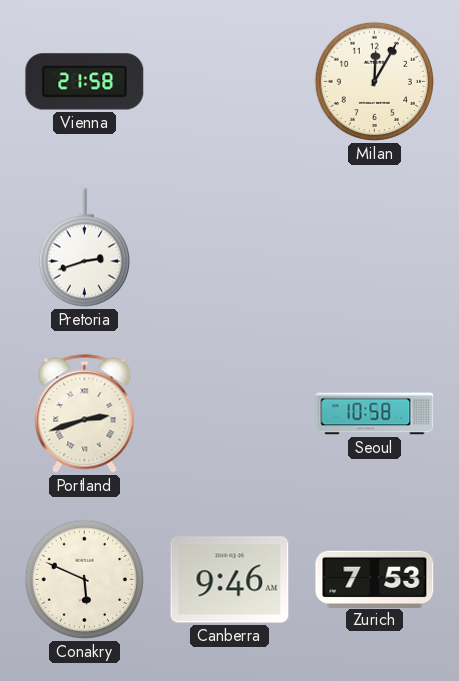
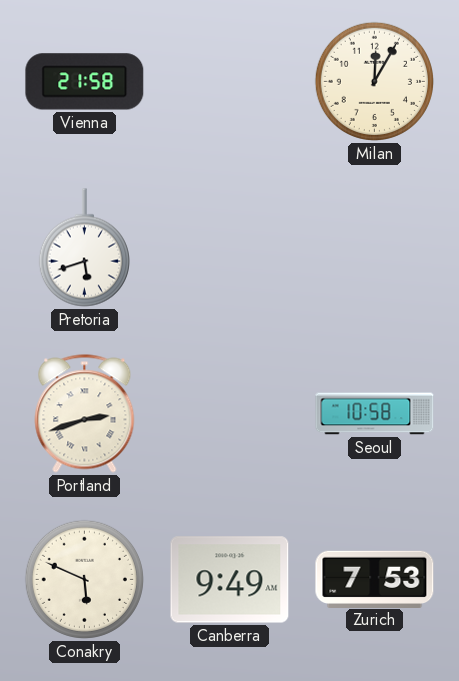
Pretoria: 2:42 -> 5:42 (84, 248)
Canberra: 9:46 -> 9:49 (230, 580)
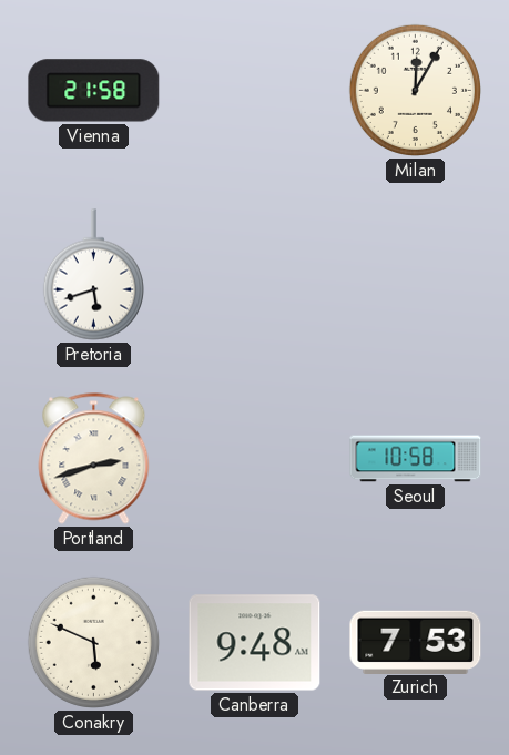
Canberra: 9:49 -> 9:48 (255, 643)
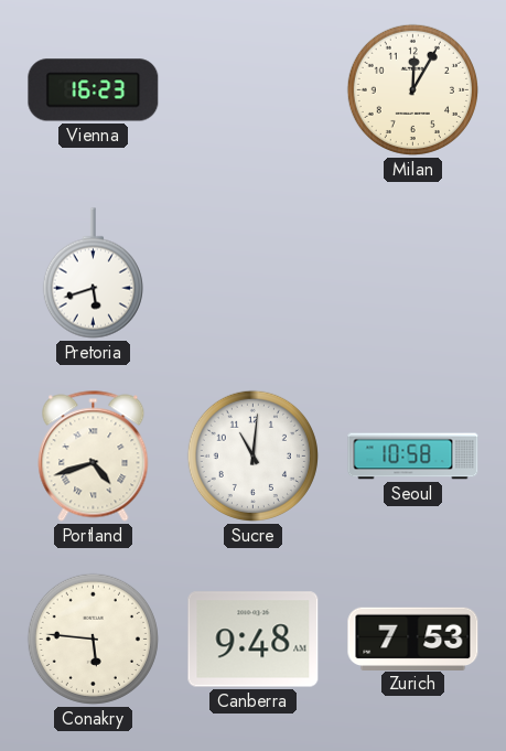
Vienna: 21:58 -> 16:23 (94, 90)
Portland: 2:42 -> 4:42 (94, 457)
Sucre: none -> 11:01 (252, 455)
Conakry: 5:49 -> 5:46 (93, 639)
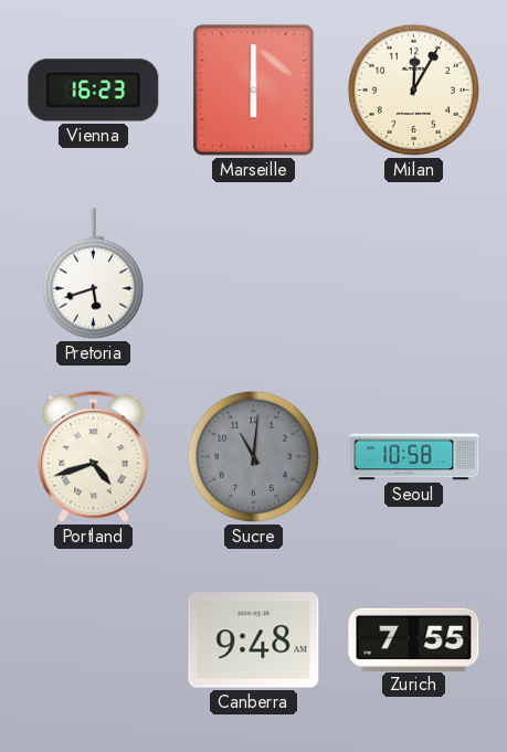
Marseille: none -> 6:00 (254, 91)
Sucre dial: white -> grey (253, 456)
Conakry: 5:46 -> none (93, 639)
Zurich: 7:53 -> 7:55 (414, 639)
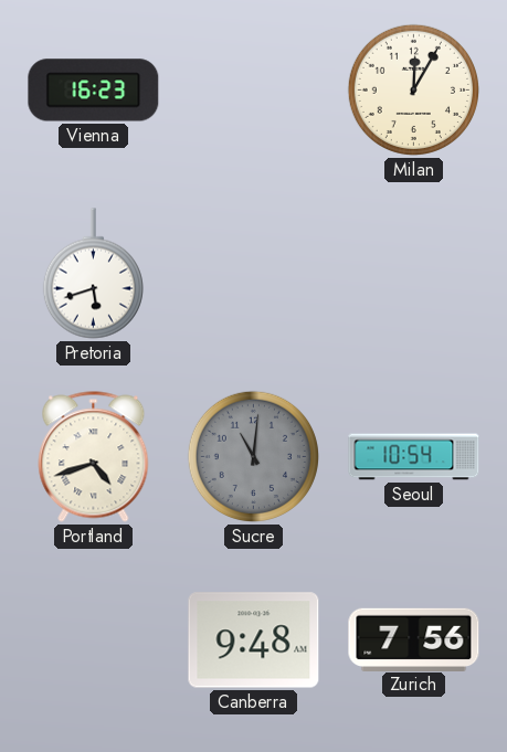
Marseille: 6:00 -> none (254, 91)
Seoul: 10:58 -> 10:54 (414, 457)
Zurich: 7:55 -> 7:56 (414, 639)
